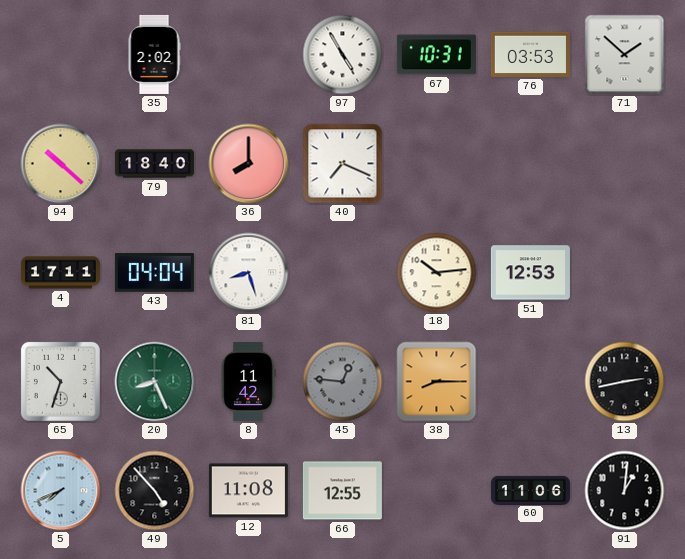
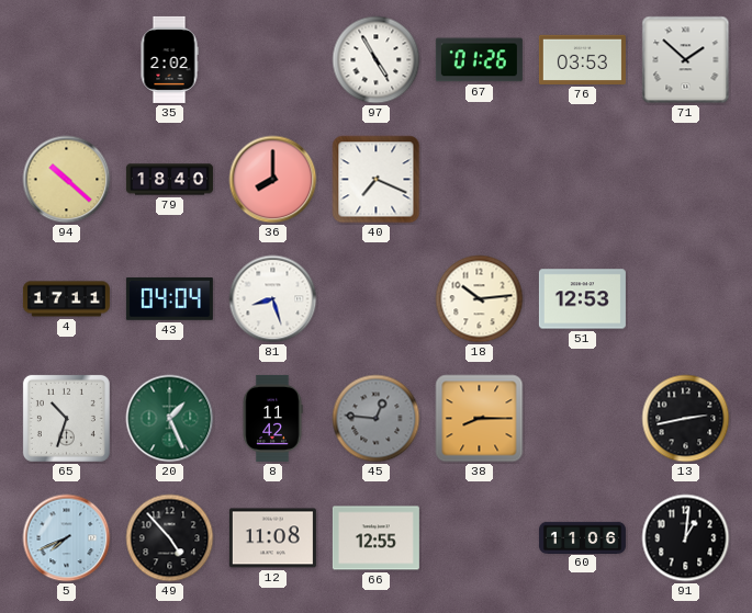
67: 10:31 -> 01:26 (479, 60)
20: 8:26 -> 1:26 (170, 419)
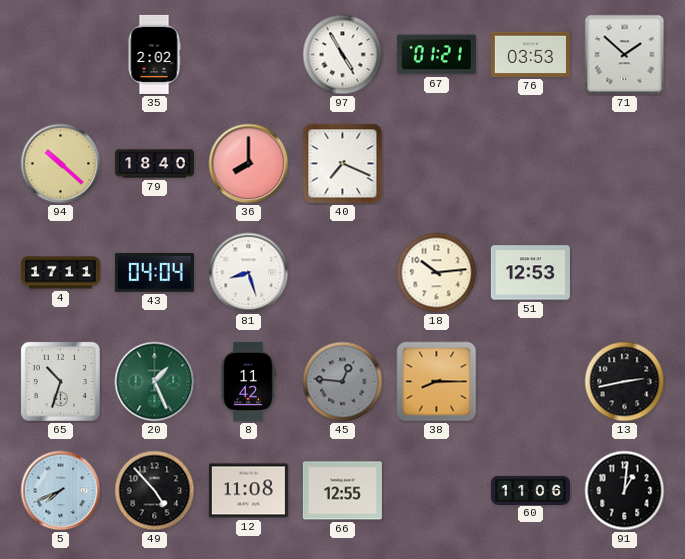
67: 01:26 -> 01:21 (436, 55)
